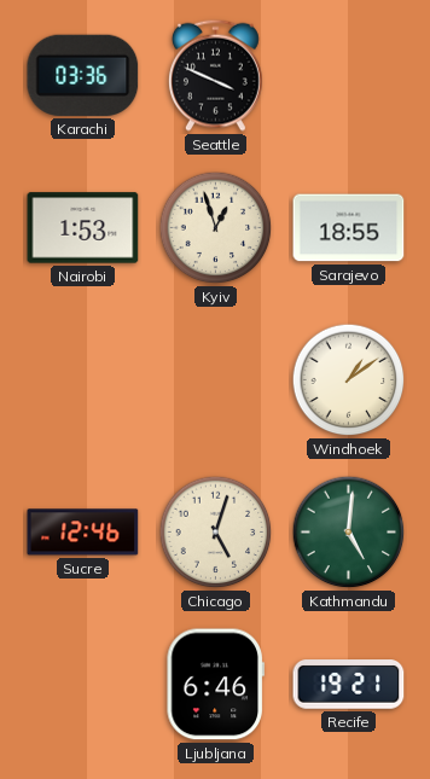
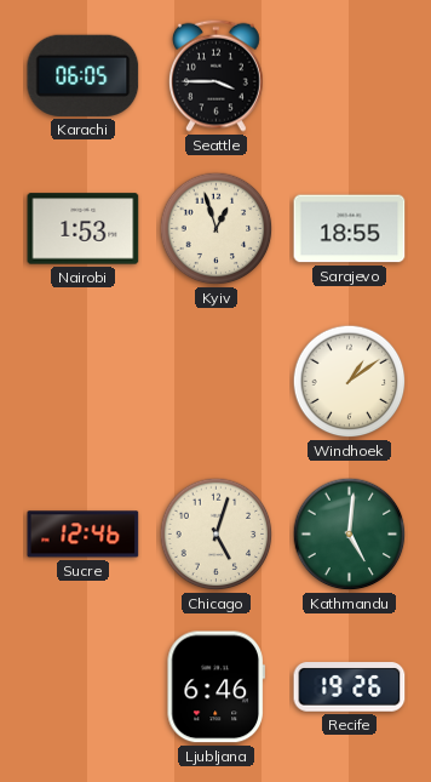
Karachi: 03:36 -> 06:05 (84, 75)
Seattle: 3:49 -> 3:45 (217, 75)
Recife: 19:21 -> 19:26 (350, 687)
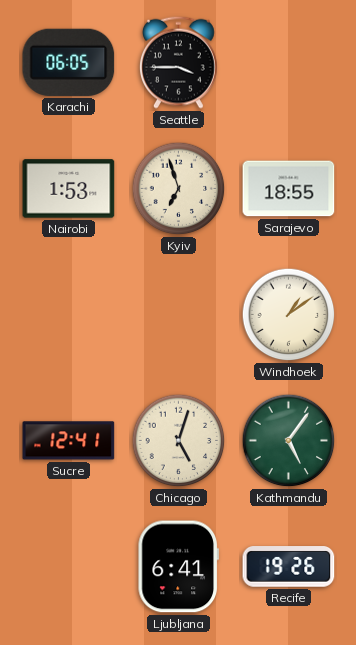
Kyiv: 12:57 -> 6:57 (179, 189)
Sucre: 12:46 -> 12:41 (69, 441)
Kathmandu: 5:01 -> 5:06 (289, 441)
Ljubljana: 6:46 -> 6:41 (178, 567)
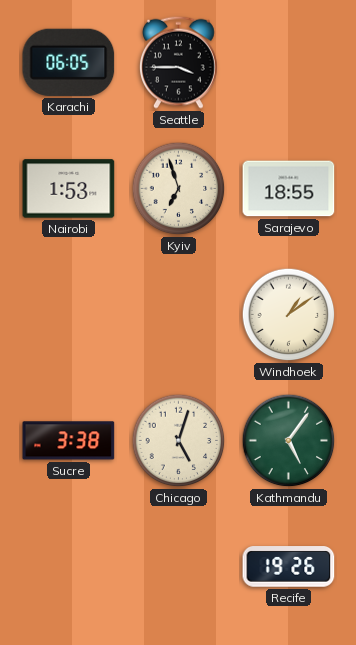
Sucre: 12:41 -> 3:38 (69, 441)
Ljubljana: 6:41 -> none (178, 567)
